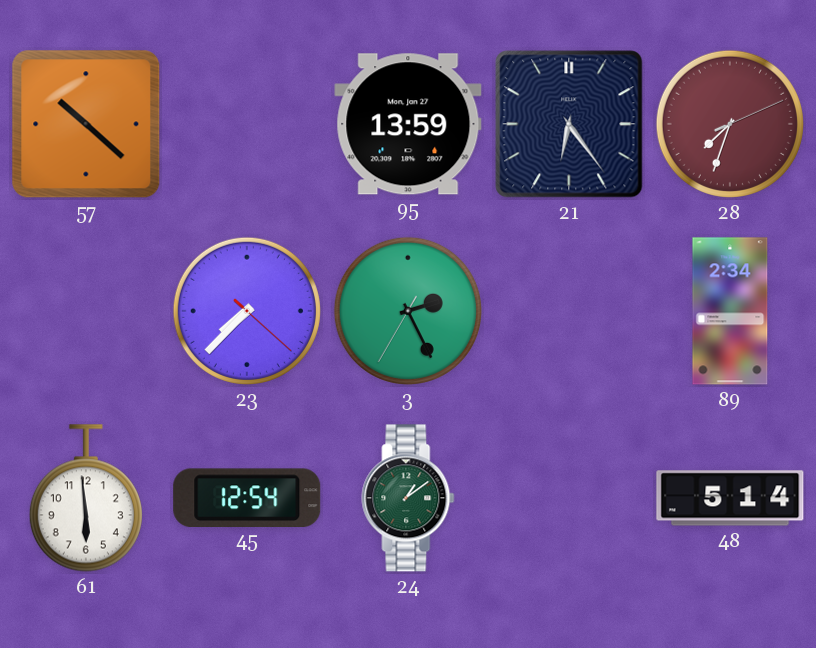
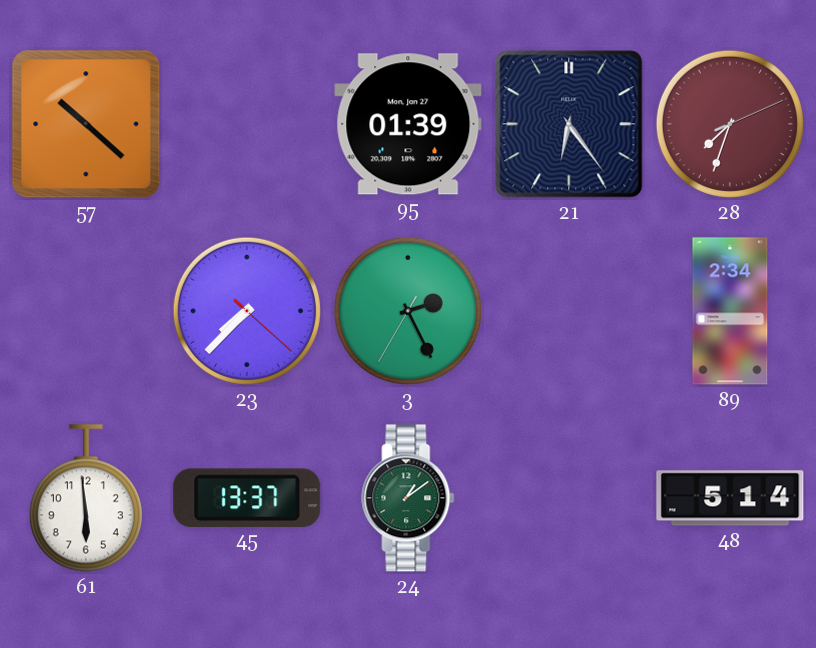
95: 13:59 -> 01:39 (408, 124)
45: 12:54 -> 13:37 (247, 497)
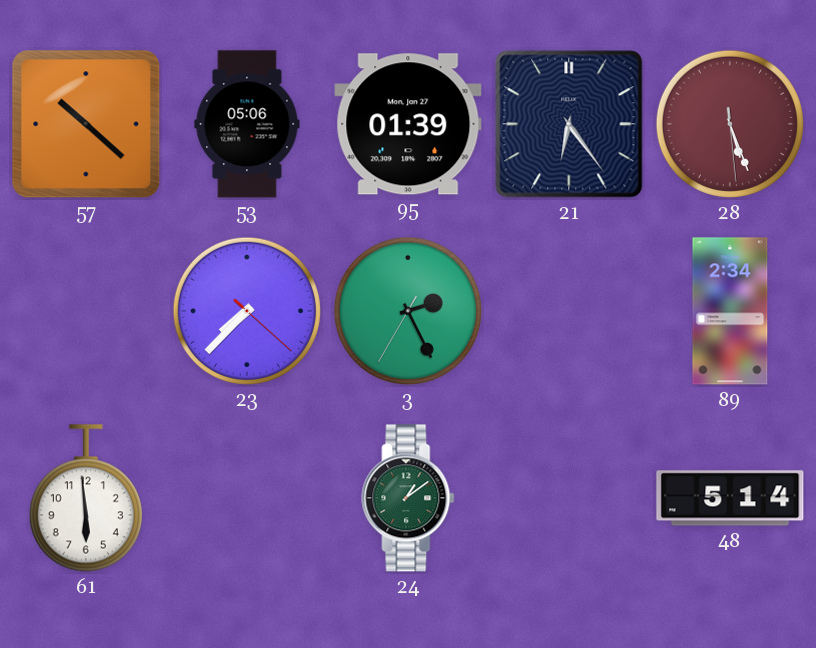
53: none -> 05:06 (247, 124)
28: 7:33 -> 5:26 (730, 124)
45: 13:37 -> none (247, 497)
